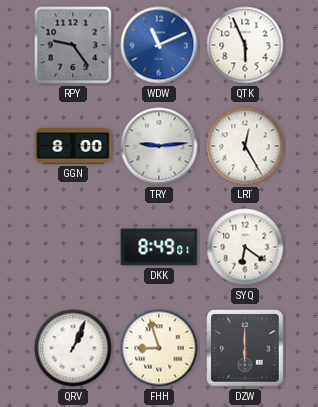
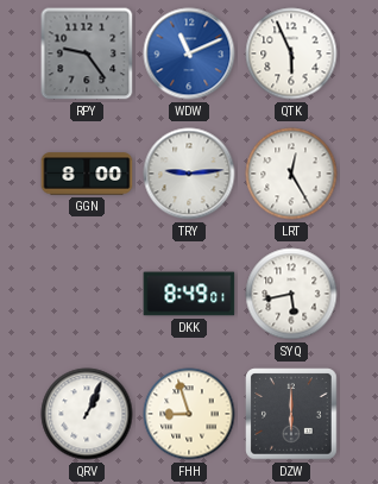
SYQ: 6:21 -> 5:43 (291, 294)
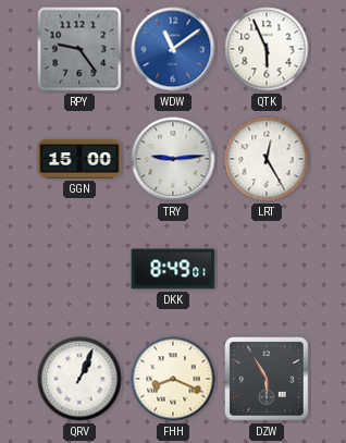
WDW: 11:11 -> 11:09 (173, 49)
GGN: 8:00 -> 15:00 (79, 159)
SYQ: 5:43 -> none (291, 294)
FHH: 8:57 -> 8:19 (173, 379)
DZW: 6:00 -> 5:55 (267, 379)
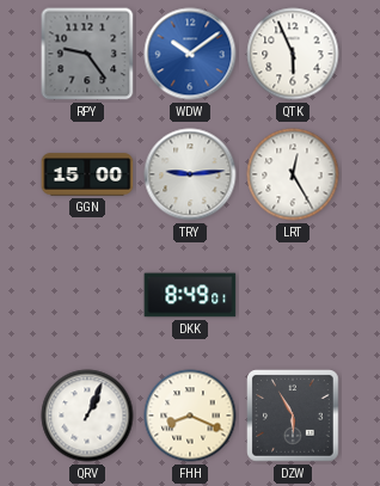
WDW: 11:09 -> 10:09 (190, 54)
